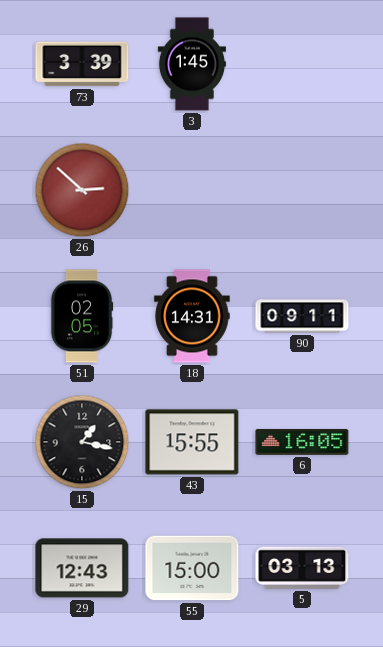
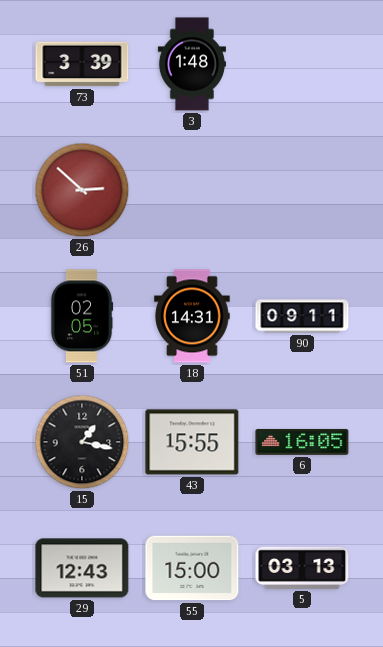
3: 1:45 -> 1:48 (192, 64)
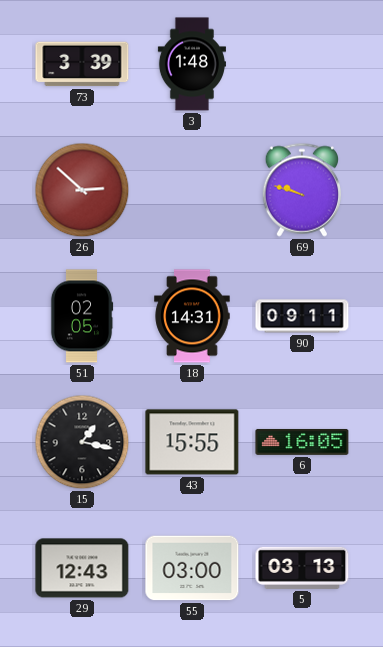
69: none -> 9:48 (301, 190)
55: 15:00 -> 03:00 (192, 568)
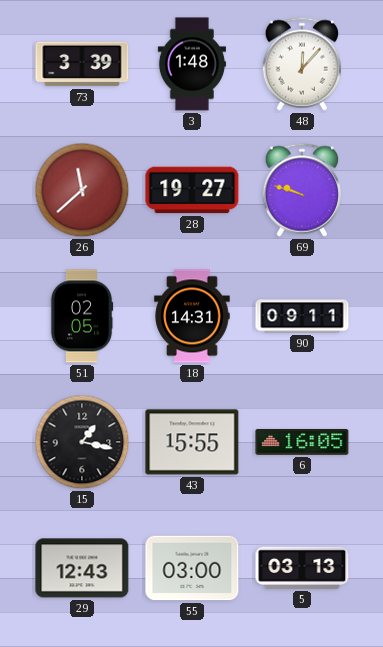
48: none -> 12:07 (301, 64)
26: 2:52 -> 11:38 (82, 190)
28: none -> 19:27 (192, 190)
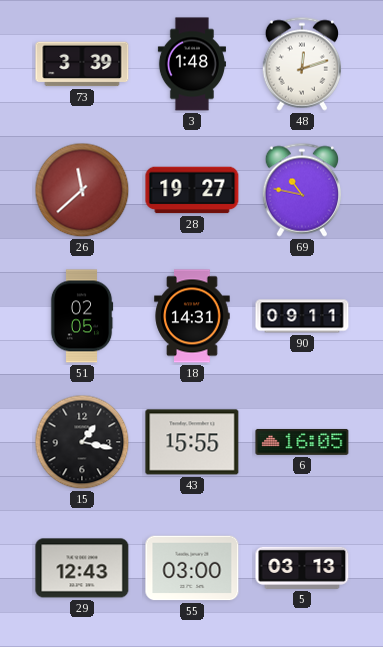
48: 12:07 -> 12:12 (301, 64)
69: 9:48 -> 10:47 (301, 190)
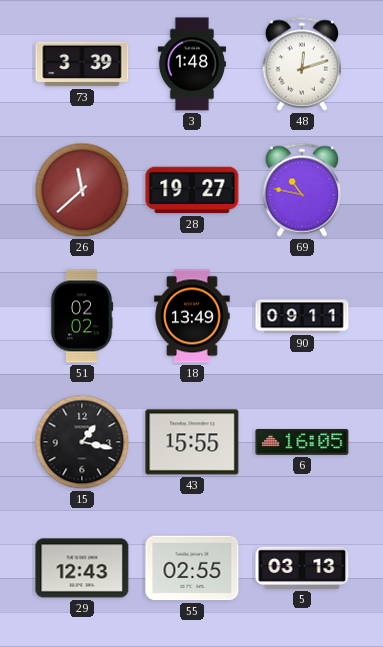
51: 02:05 -> 02:02 (82, 316)
18: 14:31 -> 13:49 (192, 316)
55: 03:00 -> 02:55 (192, 568)
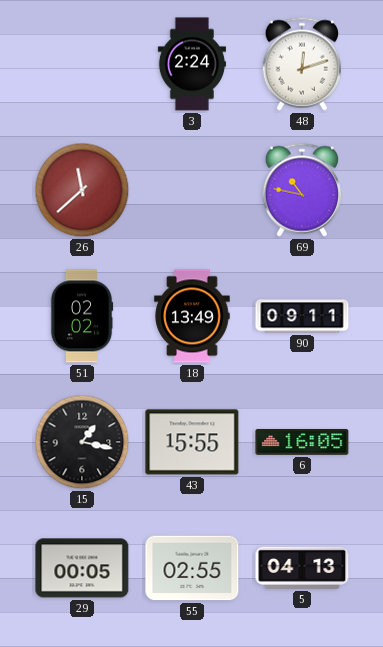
73: 3:39 -> none (82, 64)
3: 1:48 -> 2:24 (192, 64)
28: 19:27 -> none (192, 190)
29: 12:43 -> 00:05 (82, 568)
5: 03:13 -> 04:13 (302, 568)
